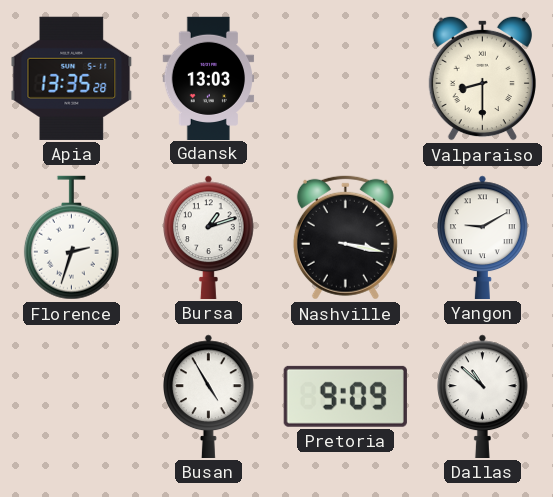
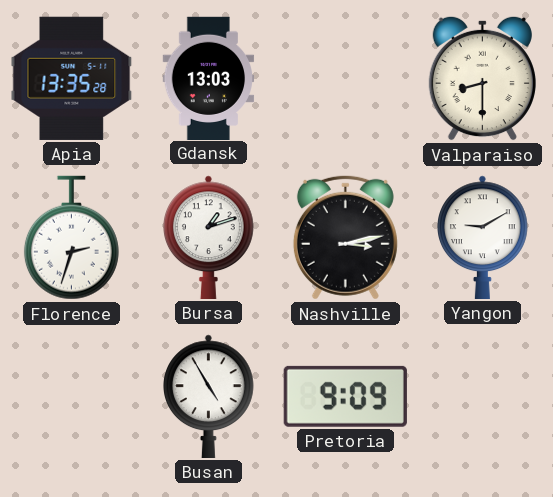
Nashville: 3:17 -> 3:13 (345, 237)
Dallas: 10:52 -> none (483, 396)
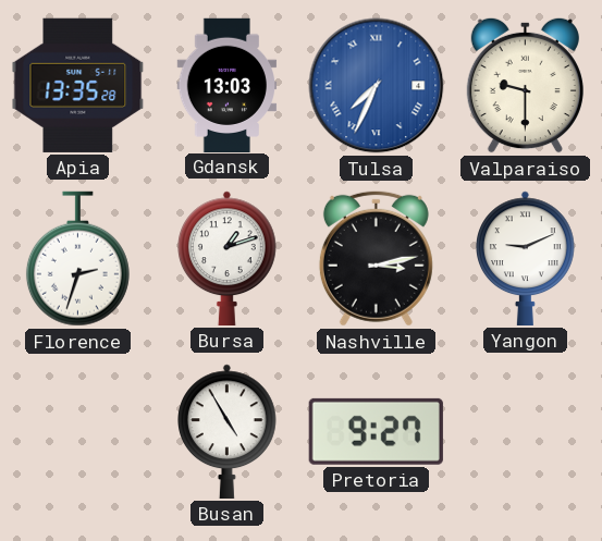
Tulsa: none -> 7:34 (377, 86)
Valparaiso: 8:30 -> 9:30 (525, 85)
Yangon: 9:10 -> 9:11 (526, 258)
Pretoria: 9:09 -> 9:27 (376, 431)
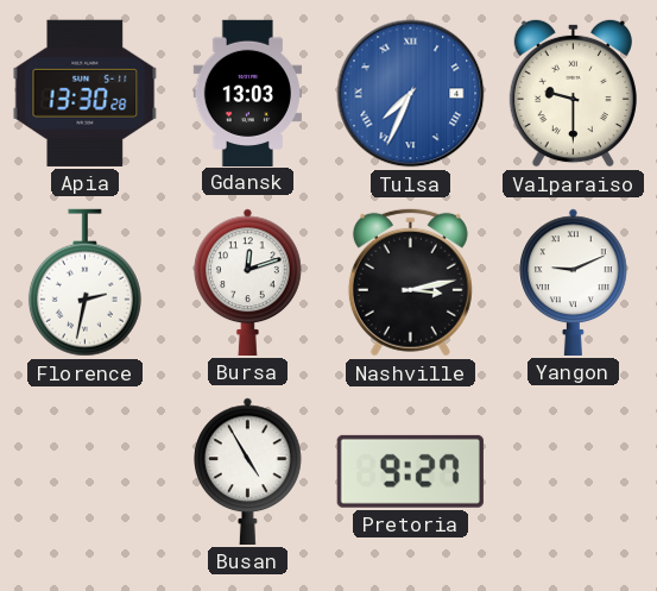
Apia: 13:35 -> 13:30 (86, 93)
Florence: 2:33 -> 2:32 (84, 283)
Bursa: 1:12 -> 12:12 (248, 282)
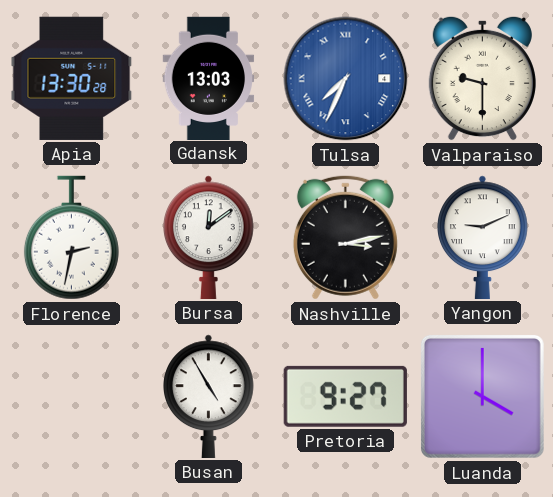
Bursa: 12:12 -> 12:09 (209, 237)
Luanda: none -> 4:00 (482, 396)
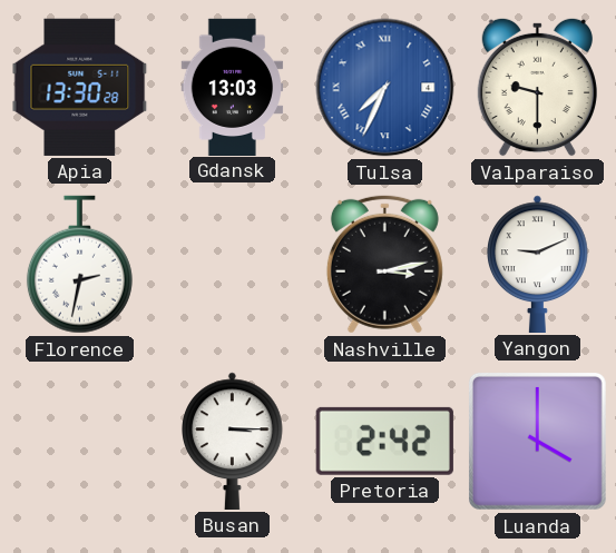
Bursa: 12:09 -> none (209, 237)
Busan: 4:55 -> 3:15 (233, 441)
Pretoria: 9:27 -> 2:42 (384, 441)
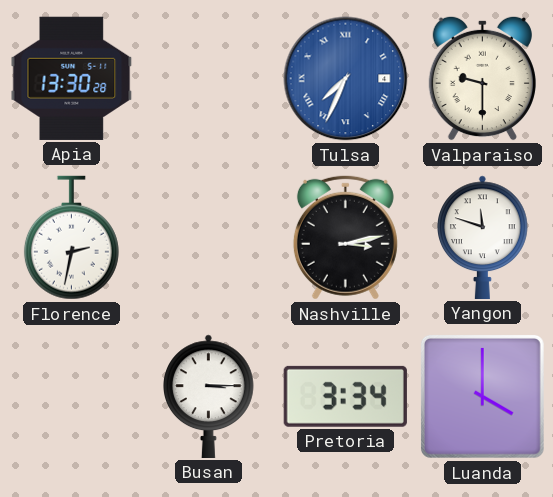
Gdansk: 13:03 -> none (233, 87)
Yangon: 9:11 -> 11:48 (483, 237)
Pretoria: 2:42 -> 3:34 (345, 396)
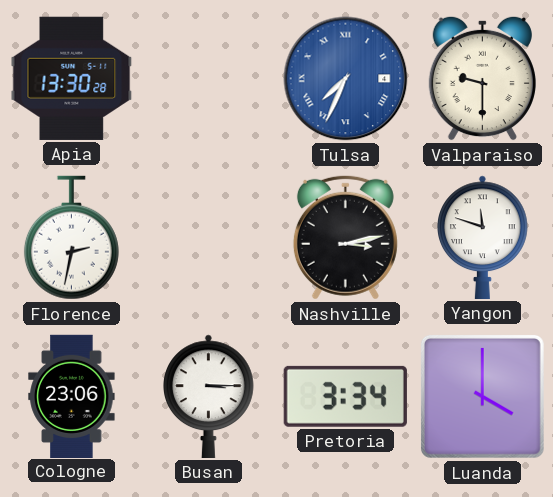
Cologne: none -> 23:06 (72, 396)
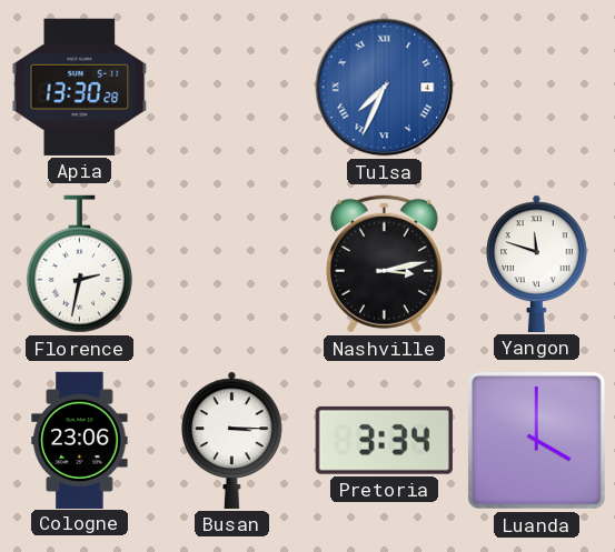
Valparaiso: 9:30 -> none (482, 78)
